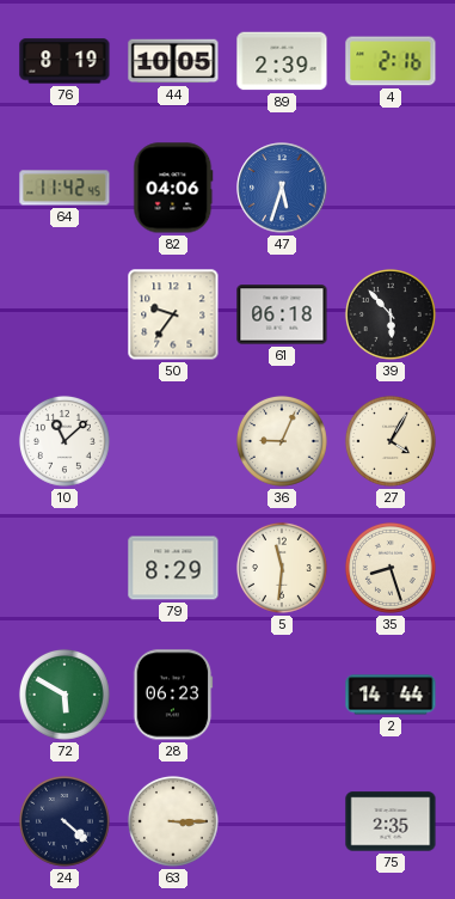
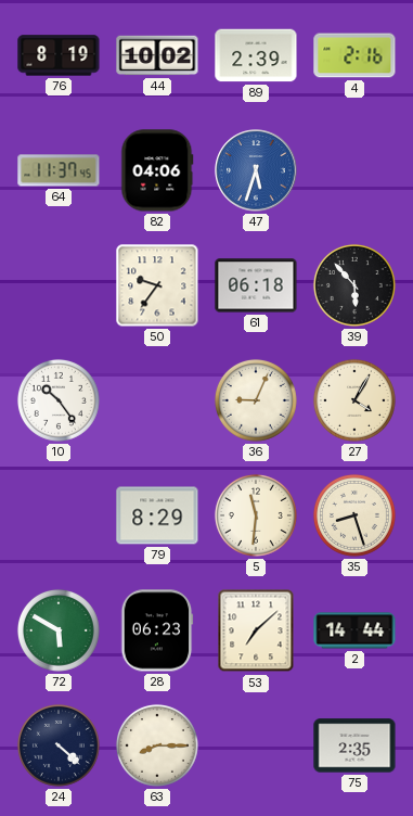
44: 10:05 -> 10:02 (157, 55)
64: 11:42 -> 11:37 (59, 170)
10: 11:08 -> 10:24 (59, 400)
53: none -> 7:08 (256, 630)
63: 3:15 -> 8:15 (157, 745)
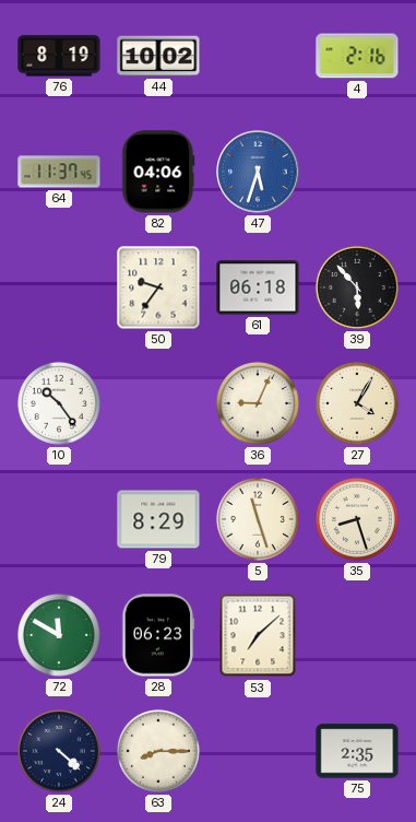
89: 2:39 -> none (256, 55)
5: 11:31 -> 11:27 (258, 519)
72: 5:50 -> 11:50 (59, 635)
2: 14:44 -> none (354, 630)
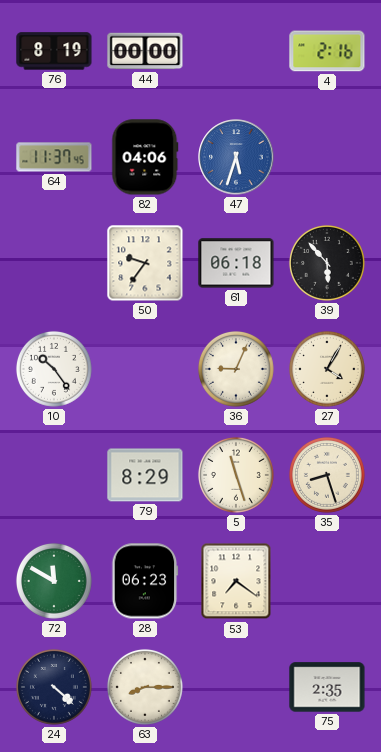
44: 10:02 -> 00:00 (145, 51)
53: 7:08 -> 7:21 (236, 581)
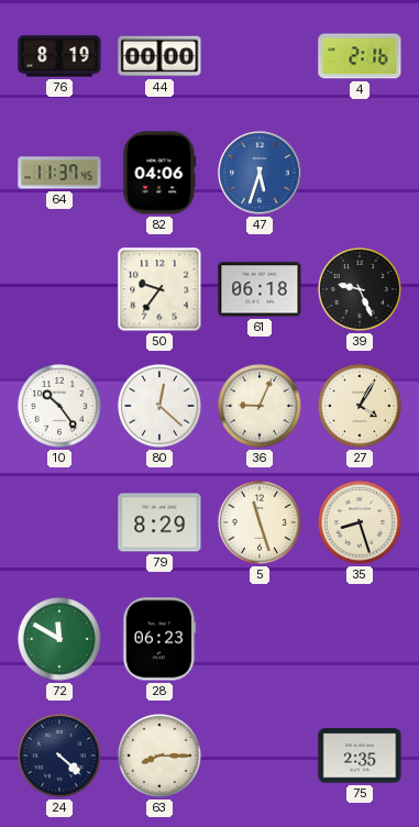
39: 5:53 -> 9:26 (360, 289)
80: none -> 12:22 (159, 406)
53: 7:21 -> none (236, 581)
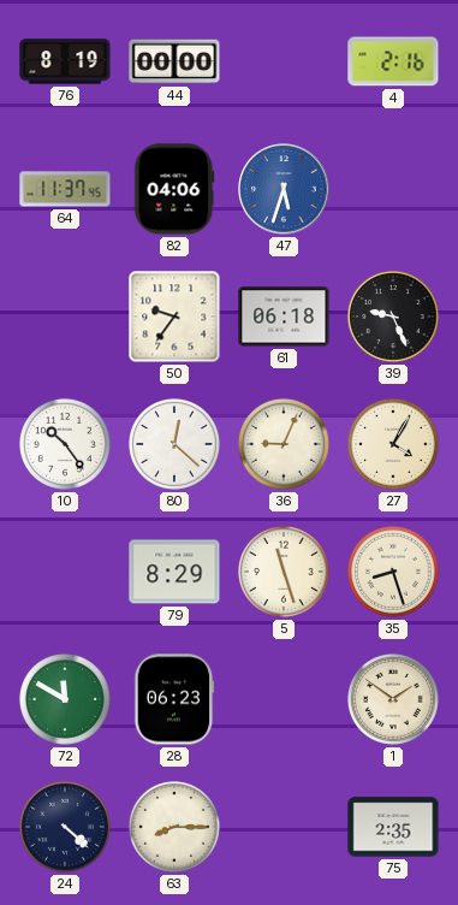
1: none -> 1:51 (393, 699)
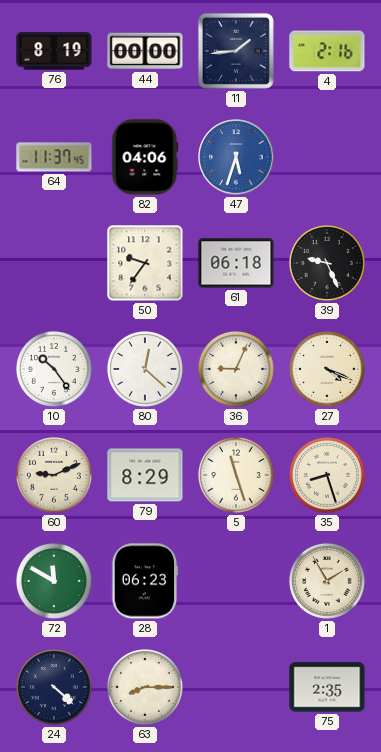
11: none -> 1:44 (236, 51)
27: 4:05 -> 4:19 (327, 369)
60: none -> 9:11 (54, 475)
1: 1:51 -> 1:55 (327, 581)
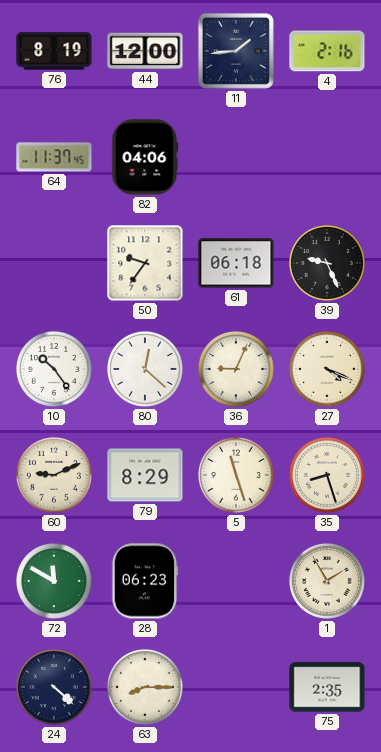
44: 00:00 -> 12:00 (145, 51)
47: 5:33 -> none (236, 157)
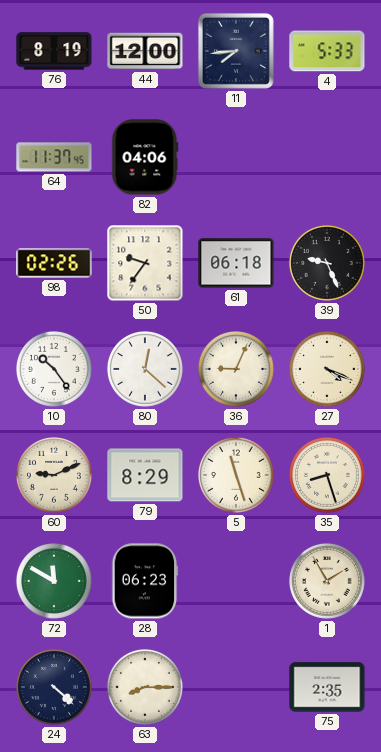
11: 1:44 -> 7:44 (236, 51)
4: 2:16 -> 5:33 (327, 51)
98: none -> 02:26 (54, 263)
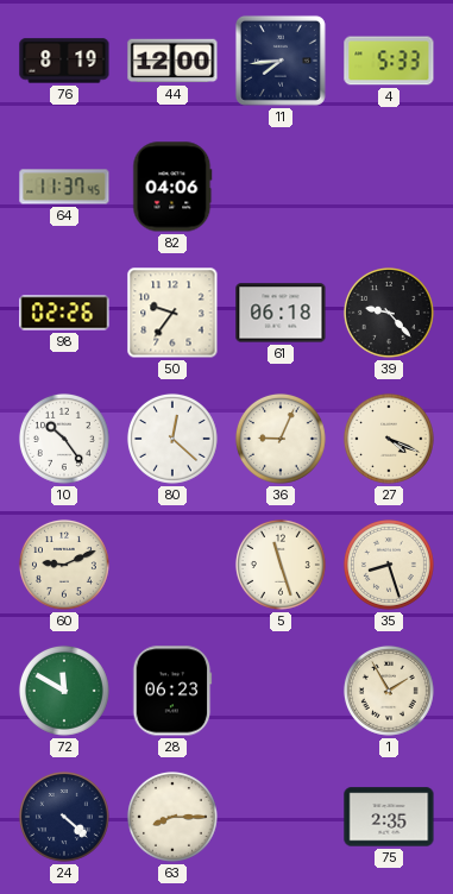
39: 9:26 -> 9:23 (389, 313)
79: 8:29 -> none (145, 475)
